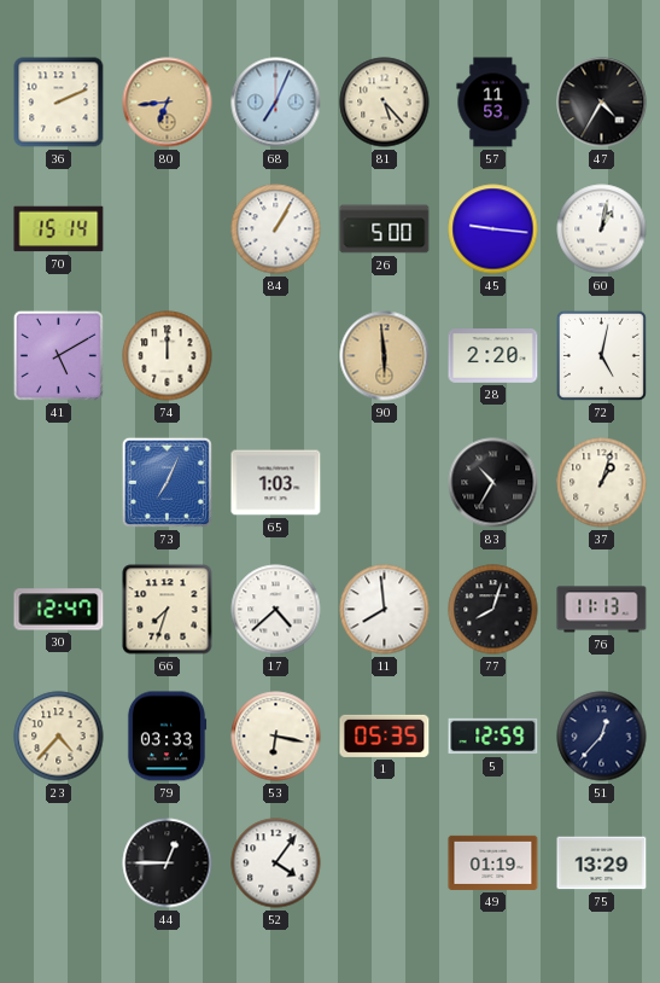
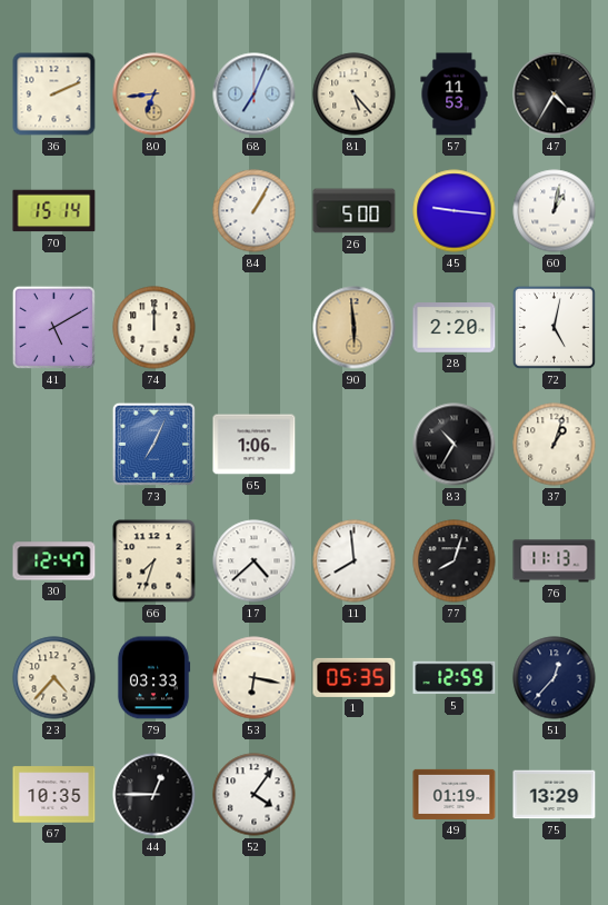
65: 1:03 -> 1:06 (255, 445)
67: none -> 10:35 (54, 795)
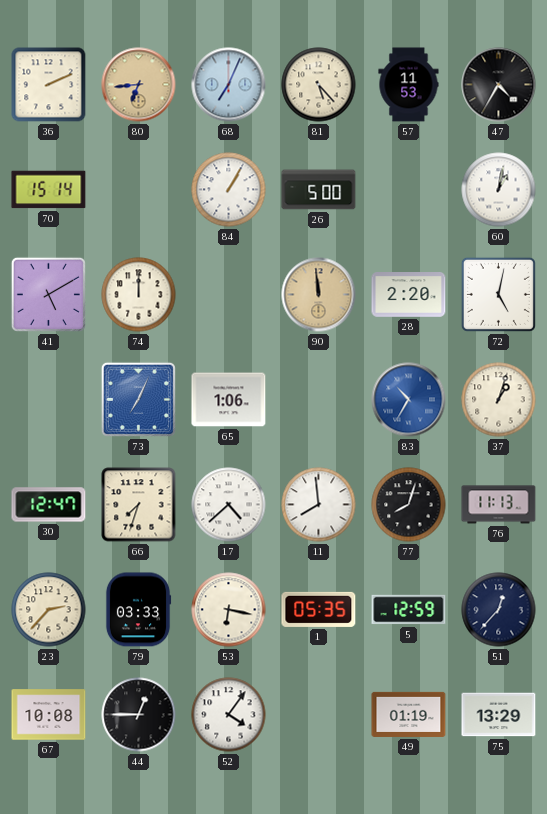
45: 9:16 -> none (455, 211)
90: 5:59 -> 11:59 (319, 295)
83 dial: black -> blue (409, 400)
23: 4:37 -> 2:37 (49, 610)
67: 10:35 -> 10:08 (49, 715)
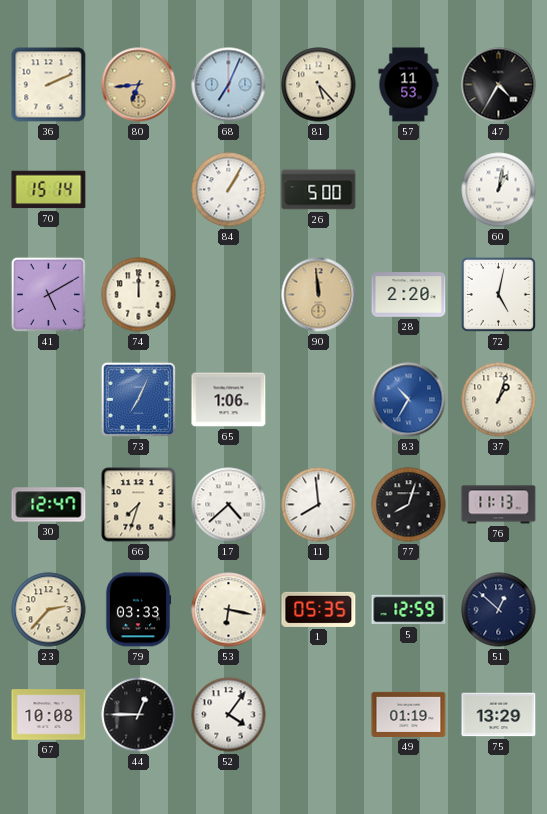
51: 12:37 -> 12:52 (499, 610)
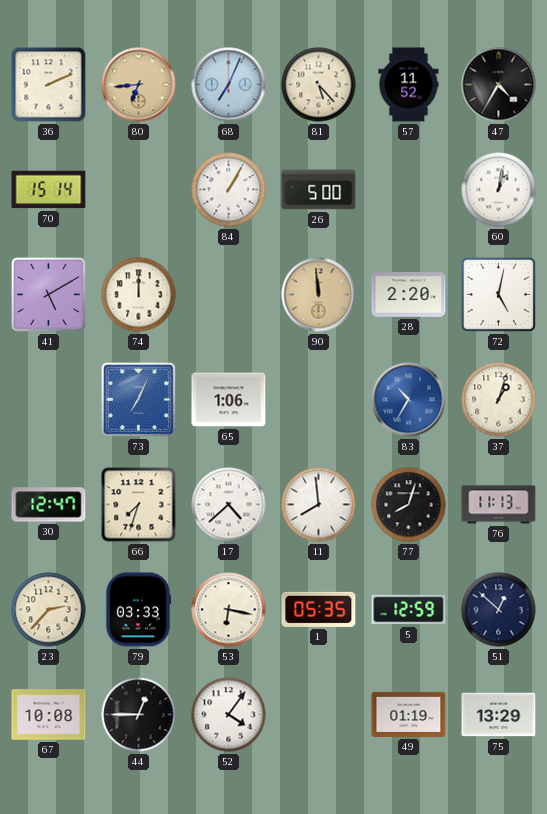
57: 11:53 -> 11:52 (409, 85)
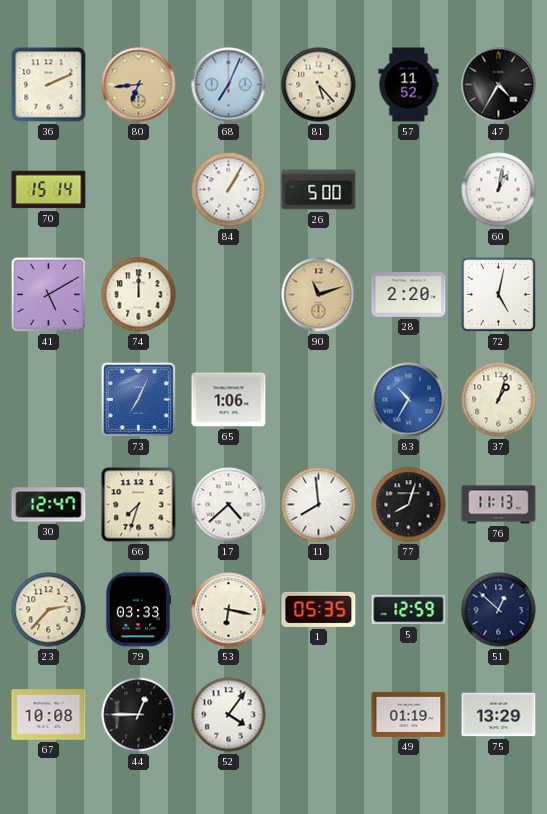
90: 11:59 -> 11:12 (319, 295)
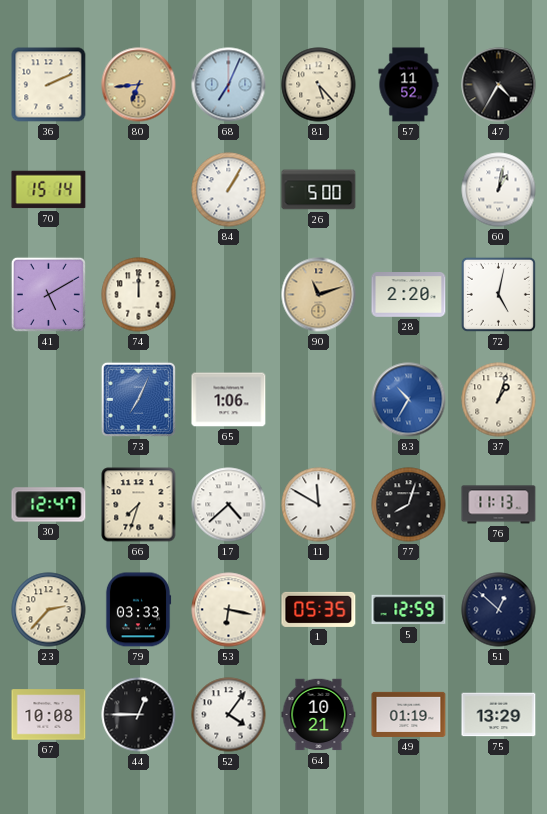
11: 7:59 -> 11:50 (319, 505)
64: none -> 10:21 (319, 715)
